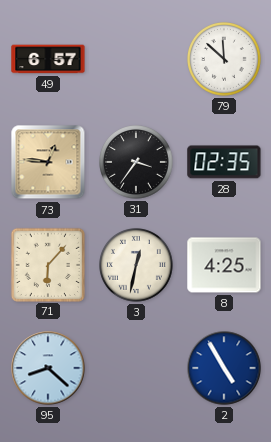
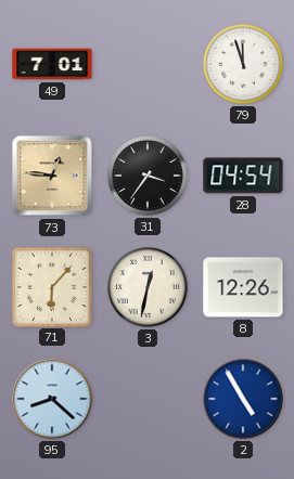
49: 6:57 -> 7:01 (52, 64)
79: 11:52 -> 11:57 (244, 65)
28: 02:35 -> 04:54 (243, 176)
8: 4:25 -> 12:26 (243, 287)
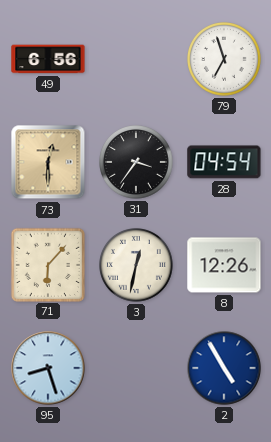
49: 7:01 -> 6:56 (48, 59)
79: 11:57 -> 6:57 (225, 60)
73: 12:46 -> 12:30 (48, 162)
95: 8:22 -> 8:27 (48, 368)
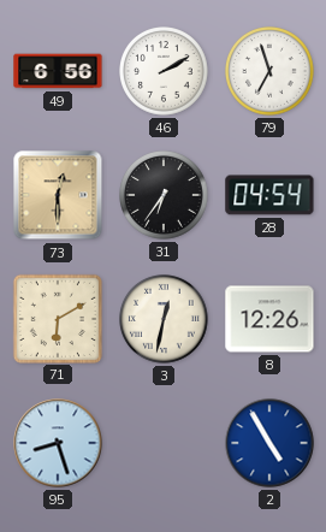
46: none -> 2:10 (165, 72)
31: 3:36 -> 6:36 (165, 196)
71: 6:07 -> 6:10 (57, 318)
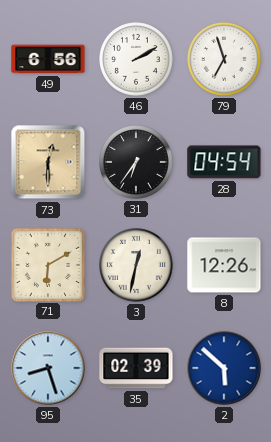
35: none -> 02:39 (136, 368)
2: 4:55 -> 5:52 (224, 368)
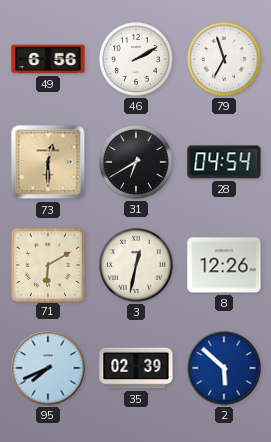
31: 6:36 -> 6:40 (137, 163)
95: 8:27 -> 7:41 (48, 368)
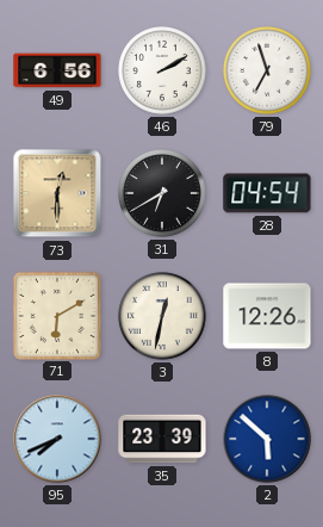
35: 02:39 -> 23:39 (162, 439)
